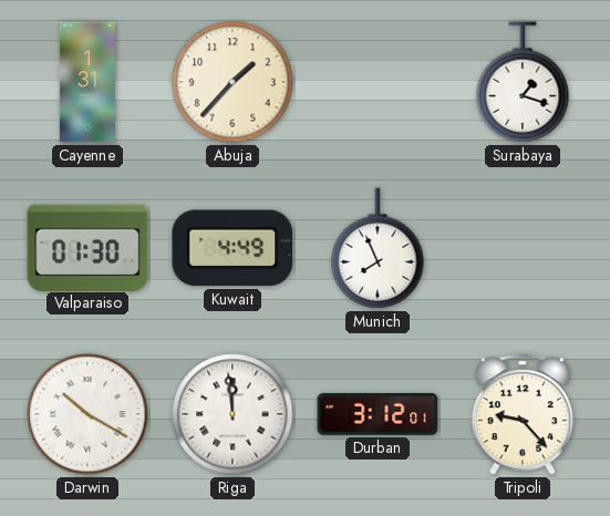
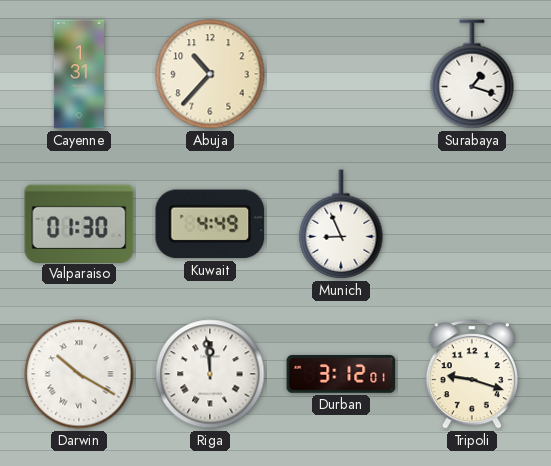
Abuja: 1:37 -> 10:37 (210, 74)
Munich: 7:56 -> 8:56 (341, 224)
Tripoli: 9:23 -> 9:18 (472, 374)
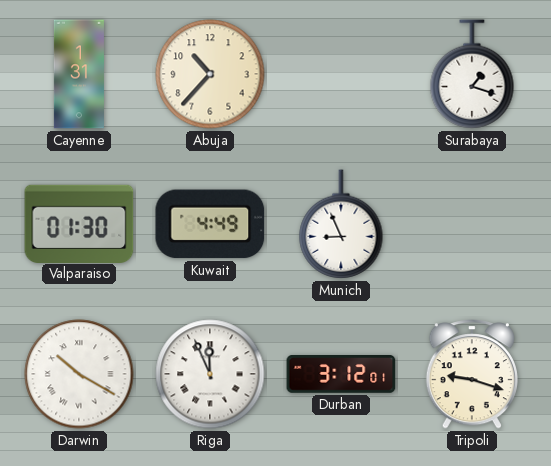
Riga: 11:59 -> 11:56 (210, 374)
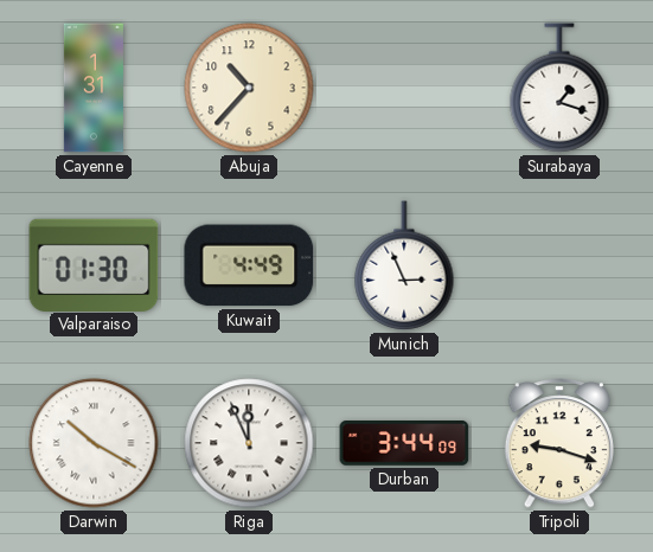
Munich: 8:56 -> 2:56 (404, 265)
Durban: 3:12 -> 3:44 (404, 443)
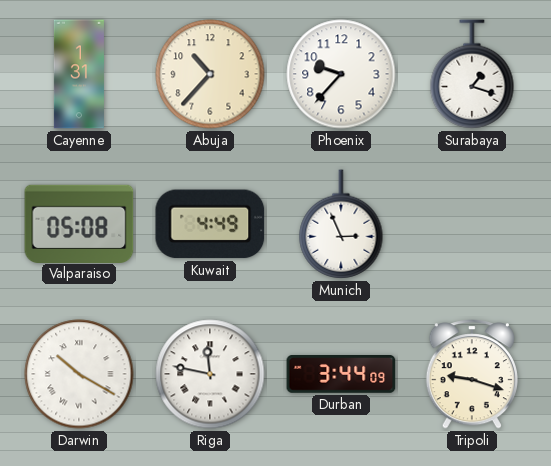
Phoenix: none -> 9:37 (341, 74)
Valparaiso: 01:30 -> 05:08 (79, 223)
Riga: 11:56 -> 11:47 (210, 374)
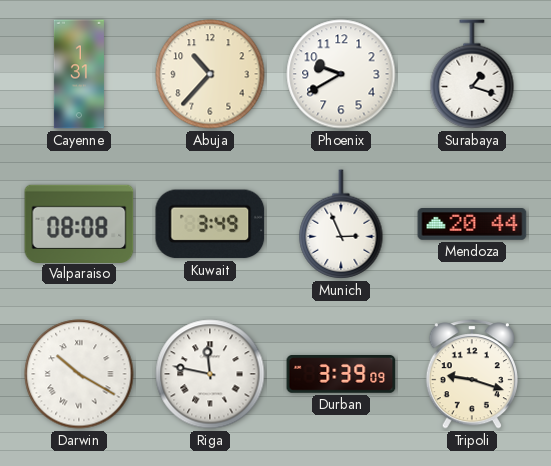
Phoenix: 9:37 -> 9:40 (341, 74)
Valparaiso: 05:08 -> 08:08 (79, 223)
Kuwait: 4:49 -> 3:49 (210, 224)
Mendoza: none -> 20:44 (472, 225)
Durban: 3:44 -> 3:39 (341, 374)
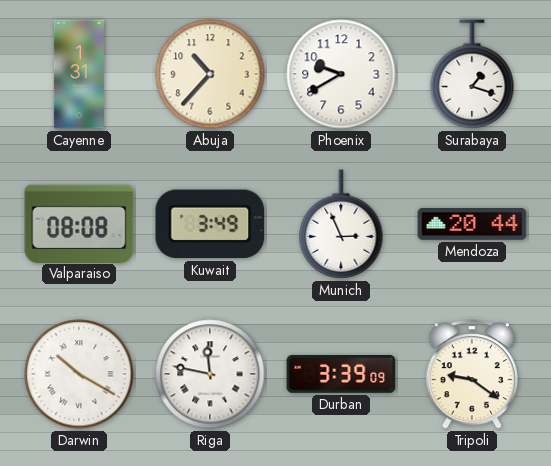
Tripoli: 9:18 -> 9:21 (472, 374)
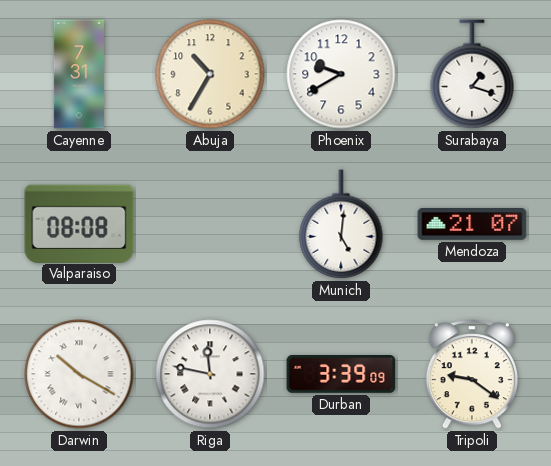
Cayenne: 1:31 -> 7:31 (79, 74)
Abuja: 10:37 -> 10:35 (210, 74)
Kuwait: 3:49 -> none (210, 224)
Munich: 2:56 -> 5:01 (341, 224)
Mendoza: 20:44 -> 21:07 (472, 225)
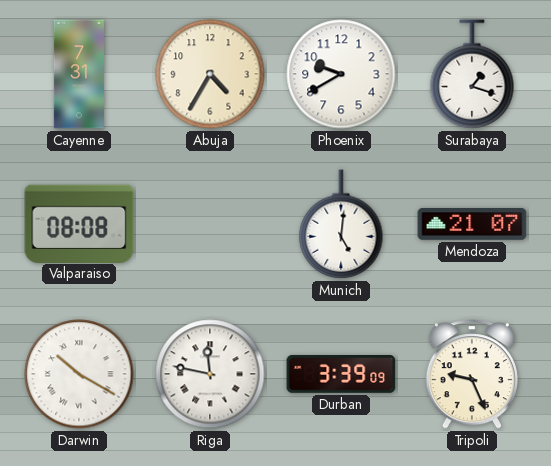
Abuja: 10:35 -> 4:35 (210, 74)
Tripoli: 9:21 -> 9:26 (472, 374)
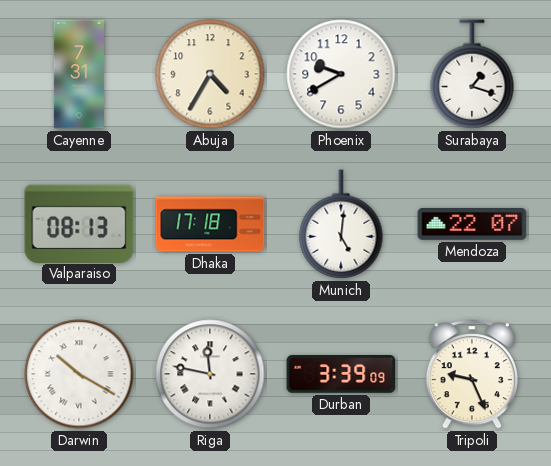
Valparaiso: 08:08 -> 08:13 (79, 223)
Dhaka: none -> 17:18 (210, 224)
Mendoza: 21:07 -> 22:07 (472, 225)
